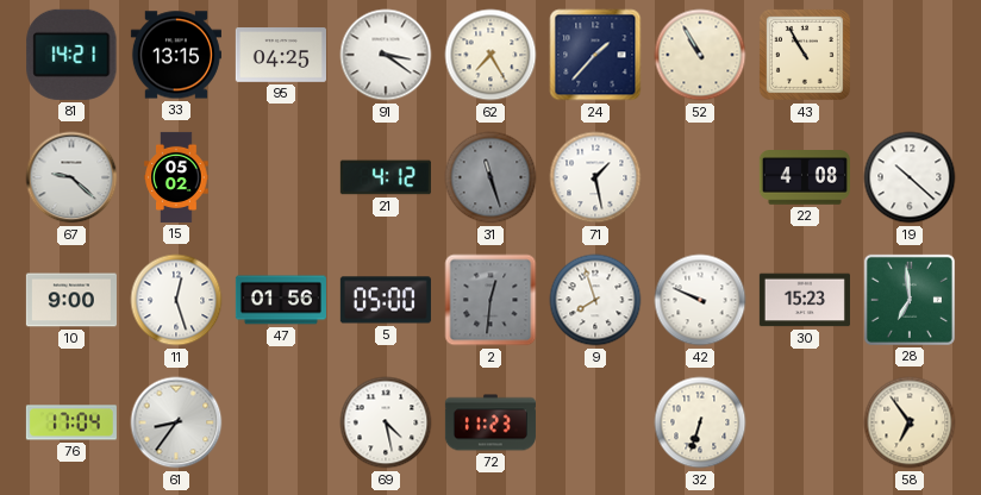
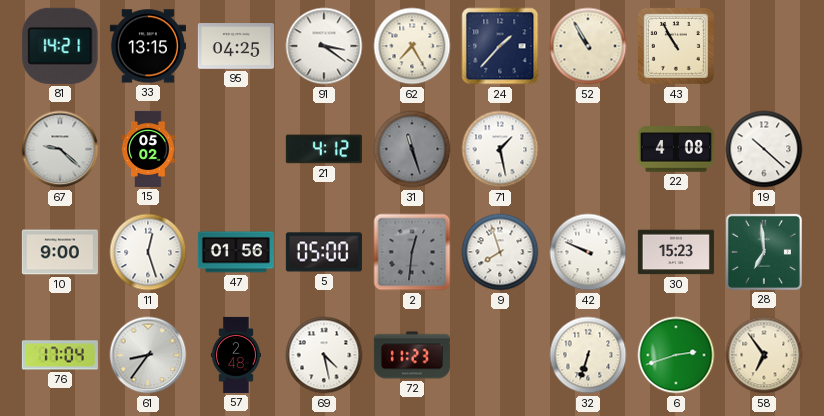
57: none -> 2:48 (236, 355)
6: none -> 2:42 (676, 355)
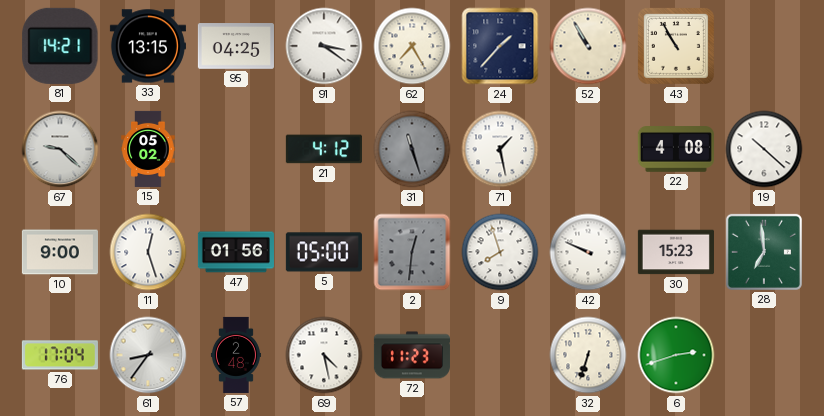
58: 6:54 -> none (764, 355)
